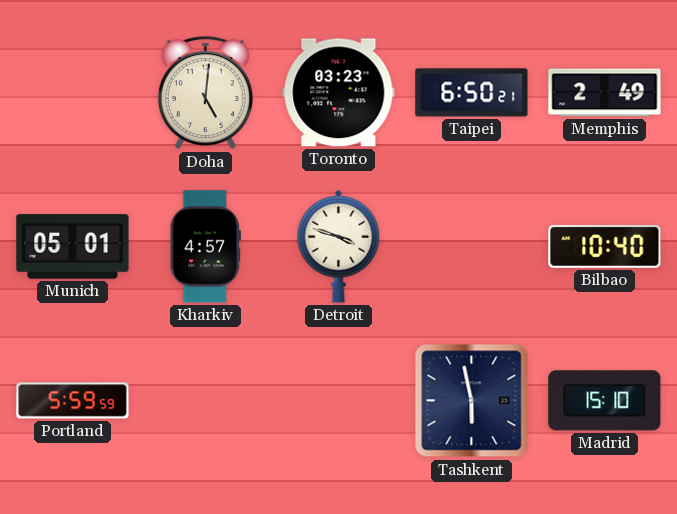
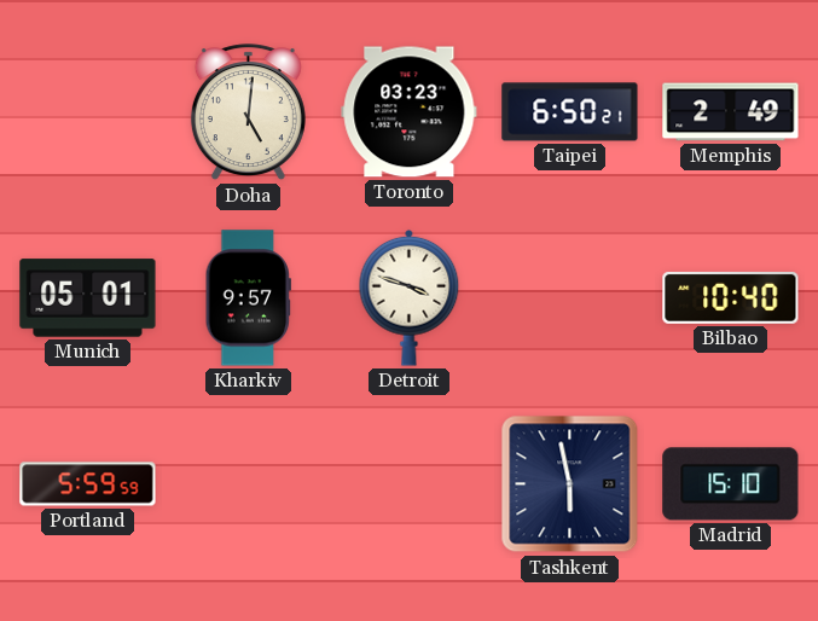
Kharkiv: 4:57 -> 9:57 (248, 298)
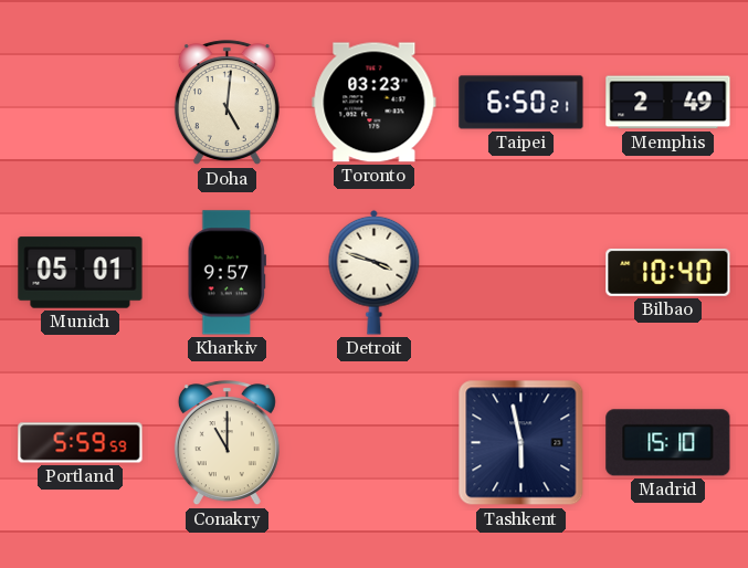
Conakry: none -> 11:00 (226, 443)
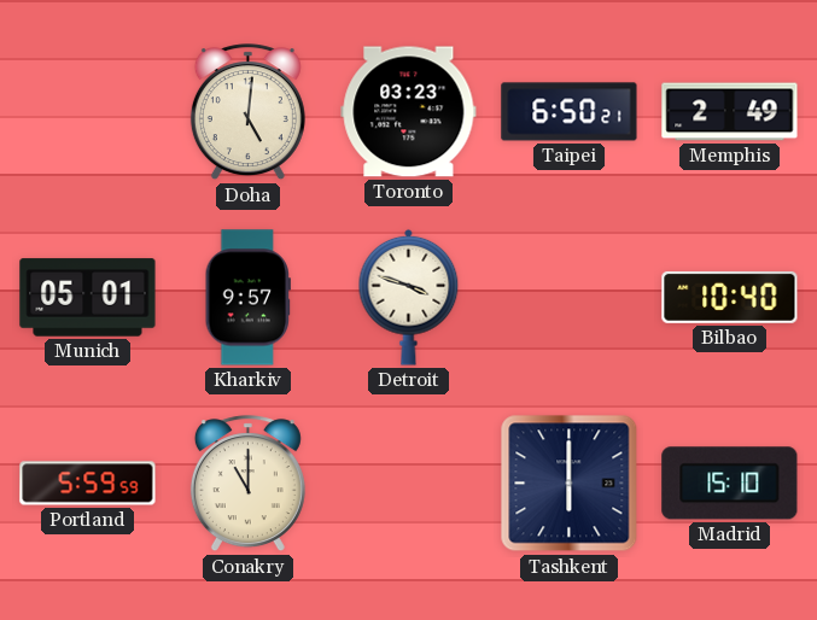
Tashkent: 5:58 -> 6:00 (570, 484)
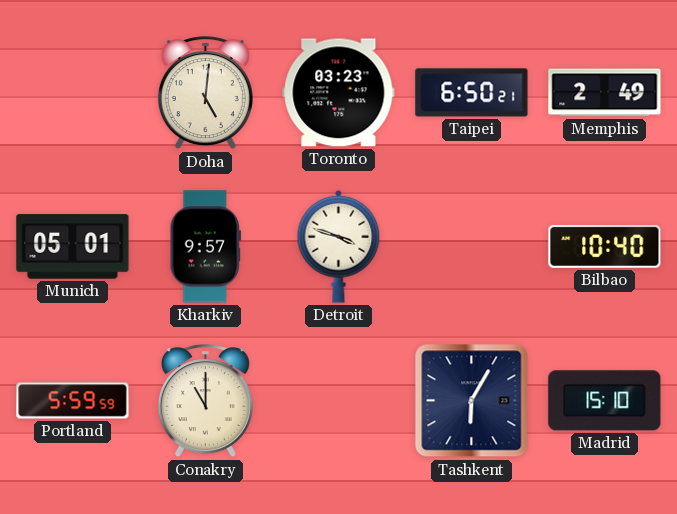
Tashkent: 6:00 -> 6:05 (472, 401)
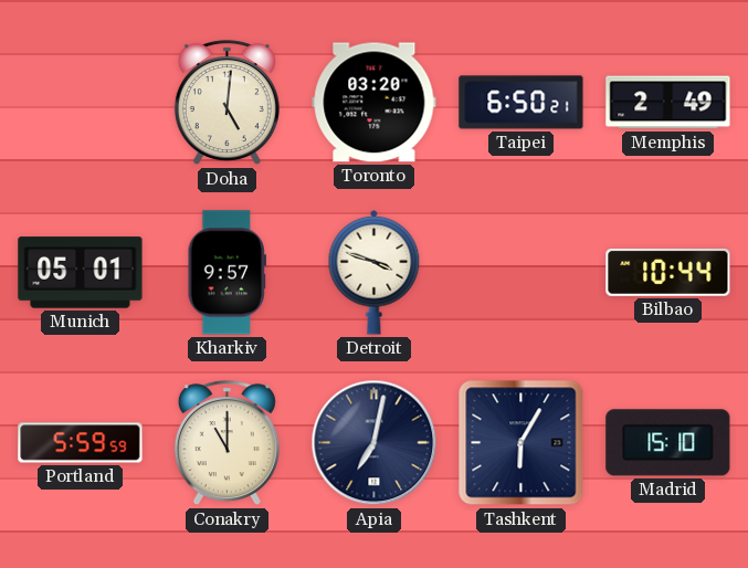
Toronto: 03:23 -> 03:20 (375, 103)
Bilbao: 10:40 -> 10:44 (668, 272)
Apia: none -> 7:02 (375, 443)
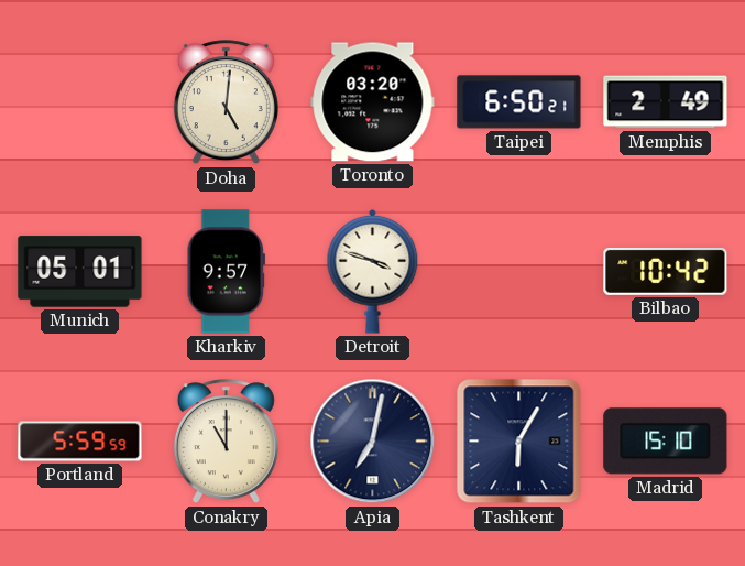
Bilbao: 10:44 -> 10:42 (666, 271)
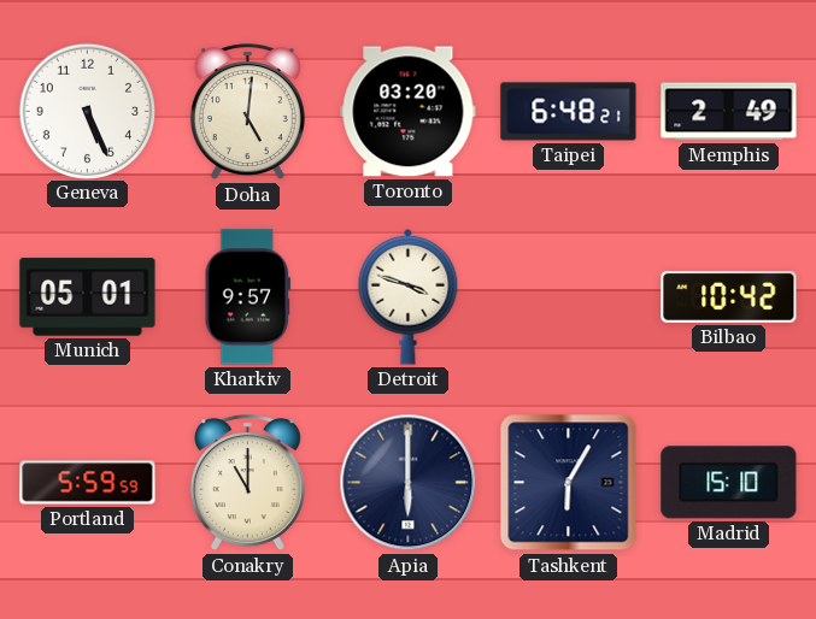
Geneva: none -> 5:26 (87, 111)
Taipei: 6:50 -> 6:48 (569, 112)
Apia: 7:02 -> 6:00 (409, 483)
